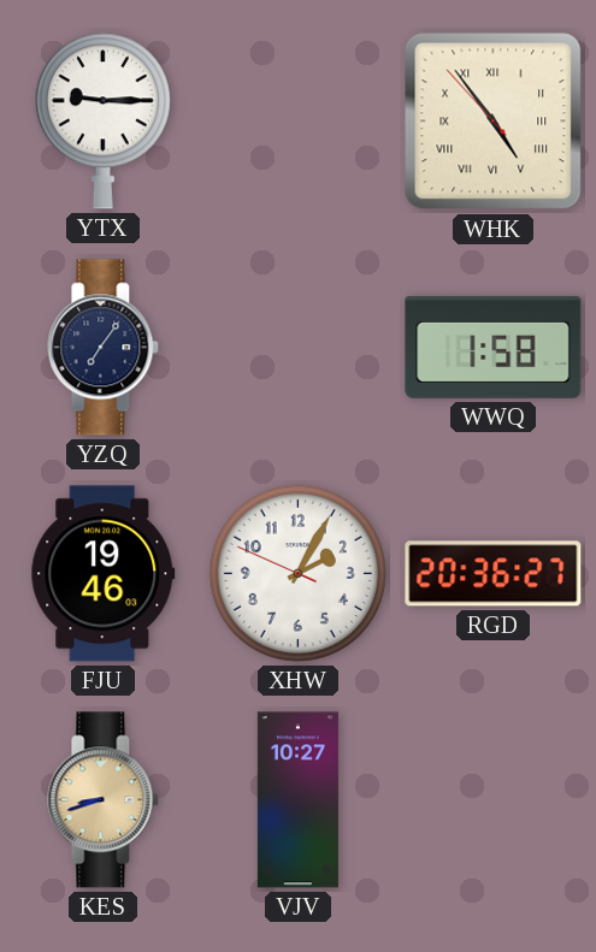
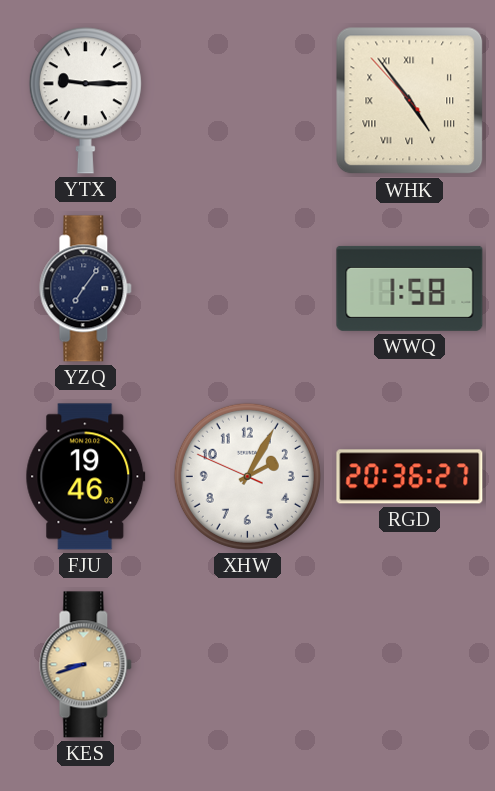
VJV: 10:27 -> none (297, 800)
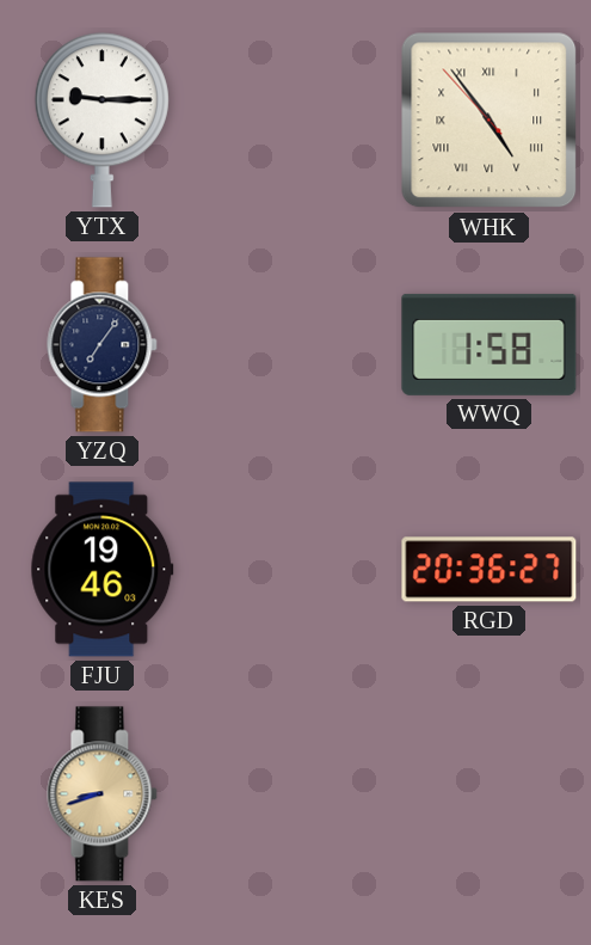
XHW: 2:04 -> none (247, 476)
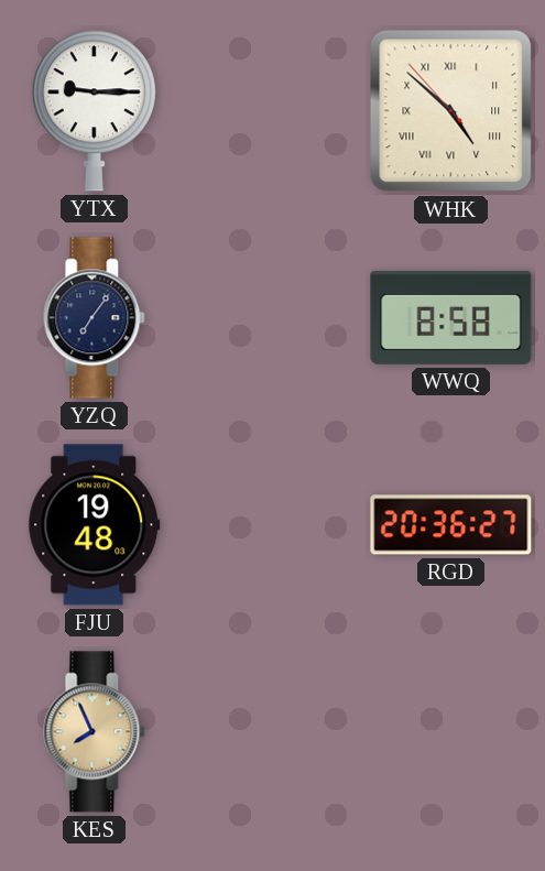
WHK: 4:53 -> 4:51 (451, 111)
WWQ: 1:58 -> 8:58 (451, 317)
FJU: 19:46 -> 19:48 (95, 525)
KES: 8:42 -> 7:56 (95, 732)
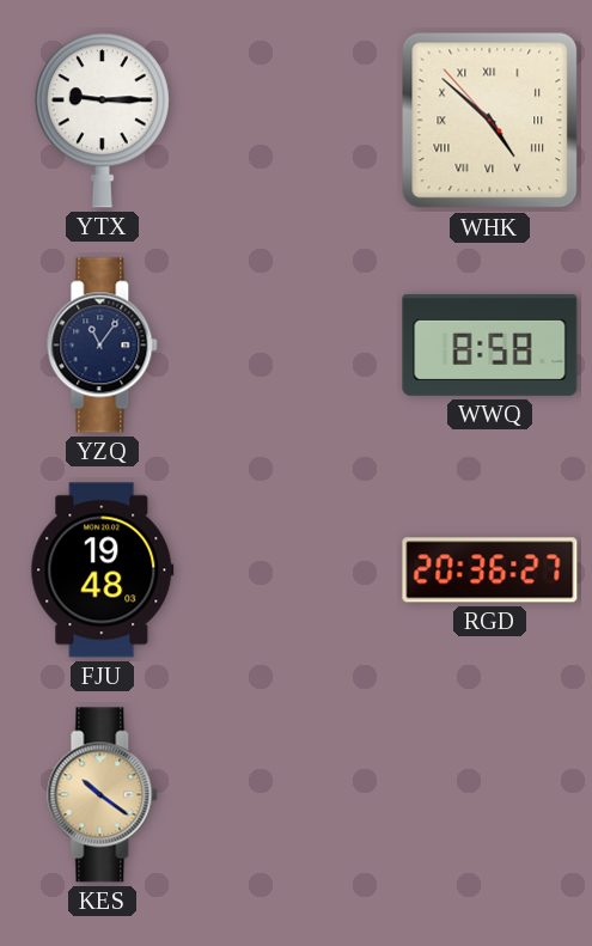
YZQ: 7:06 -> 11:06 (103, 346)
KES: 7:56 -> 10:21 (103, 795)
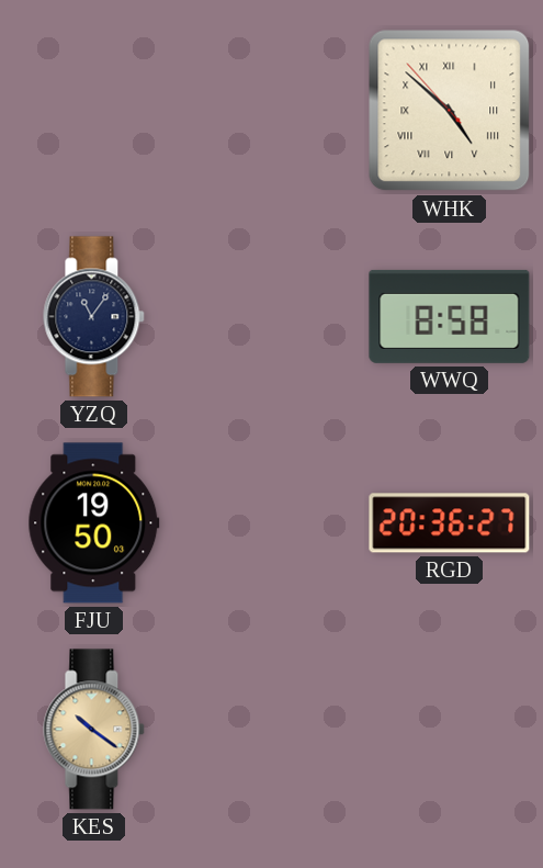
YTX: 9:15 -> none (102, 121)
FJU: 19:48 -> 19:50 (94, 523)
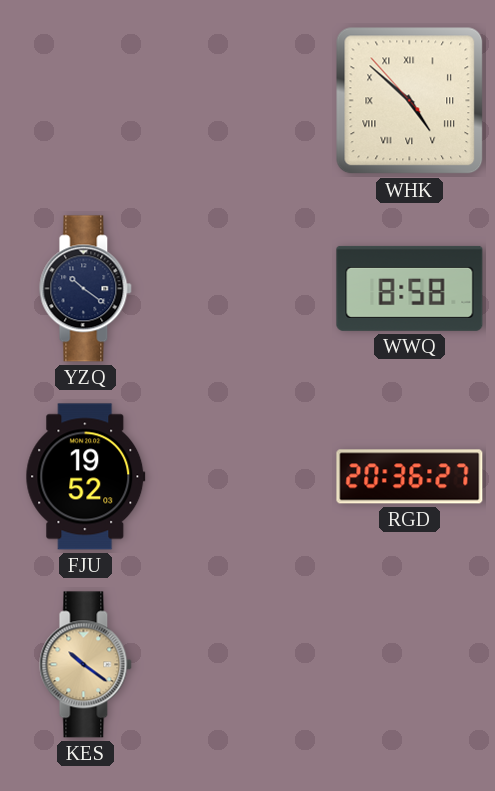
YZQ: 11:06 -> 10:21 (86, 289)
FJU: 19:50 -> 19:52 (86, 477)
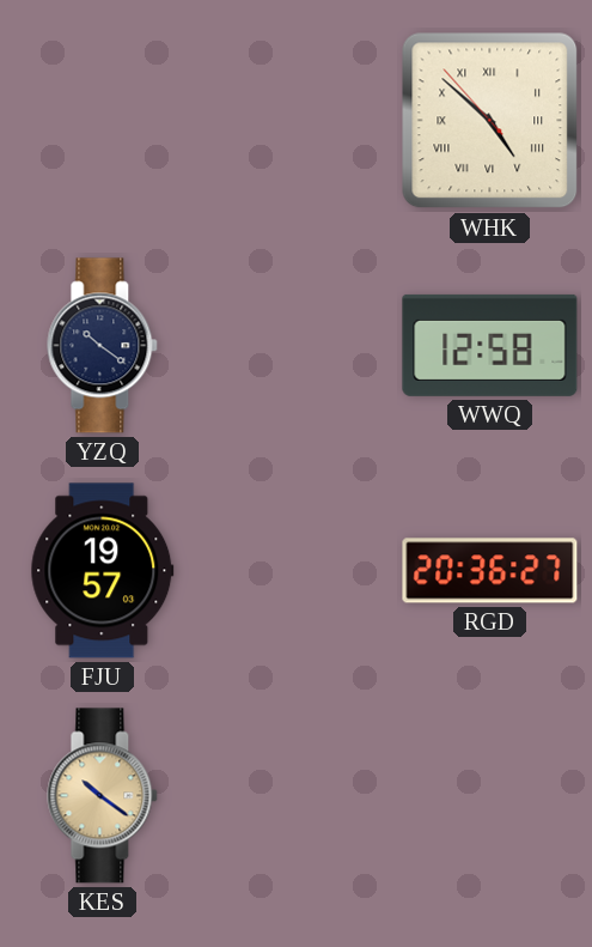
WWQ: 8:58 -> 12:58 (490, 345)
FJU: 19:52 -> 19:57 (103, 571)
